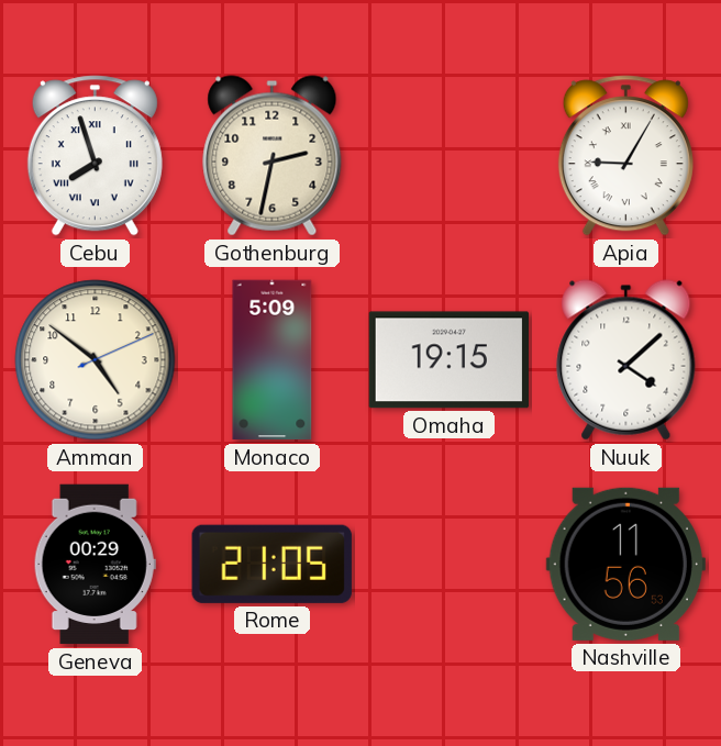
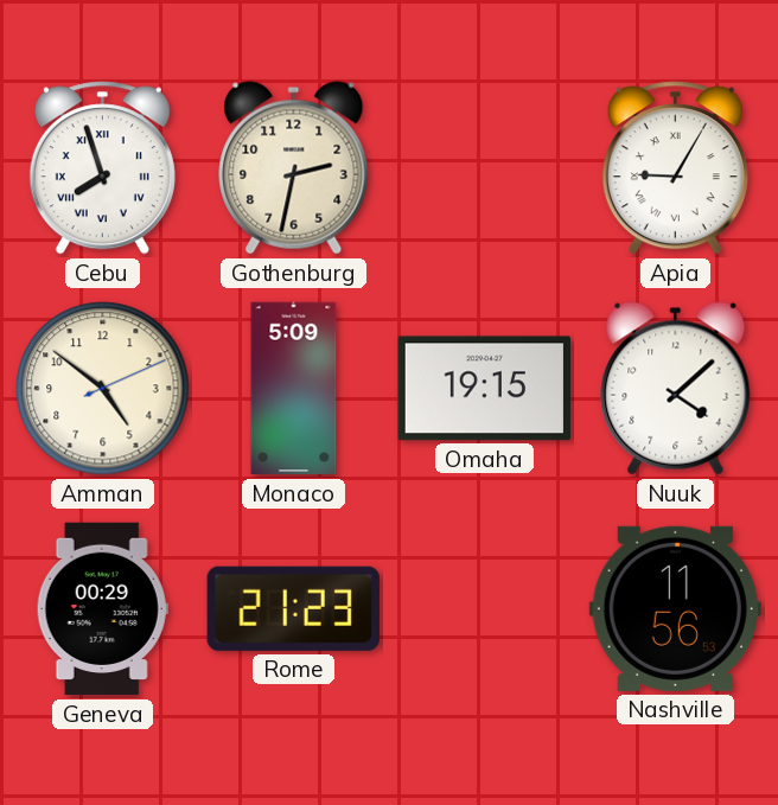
Rome: 21:05 -> 21:23 (293, 608)
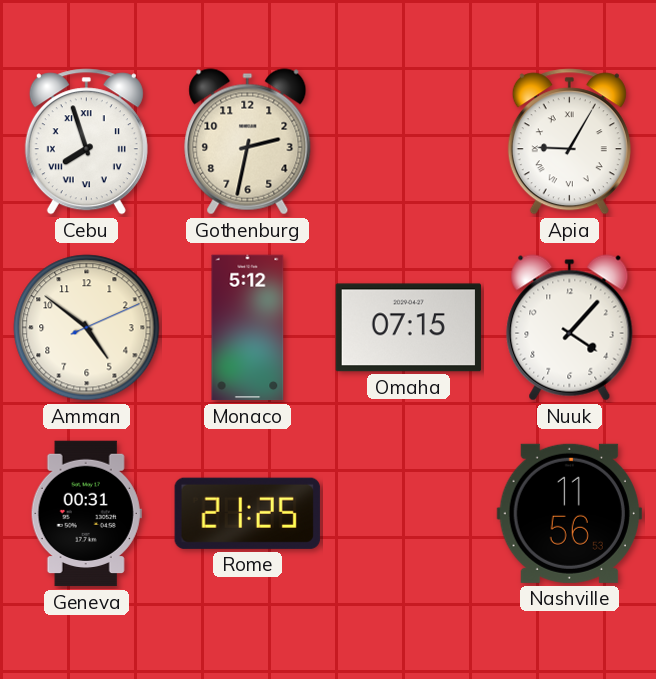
Monaco: 5:09 -> 5:12 (248, 328)
Omaha: 19:15 -> 07:15 (408, 328)
Nuuk: 4:08 -> 4:07 (570, 328)
Geneva: 00:29 -> 00:31 (86, 514)
Rome: 21:23 -> 21:25 (247, 513)
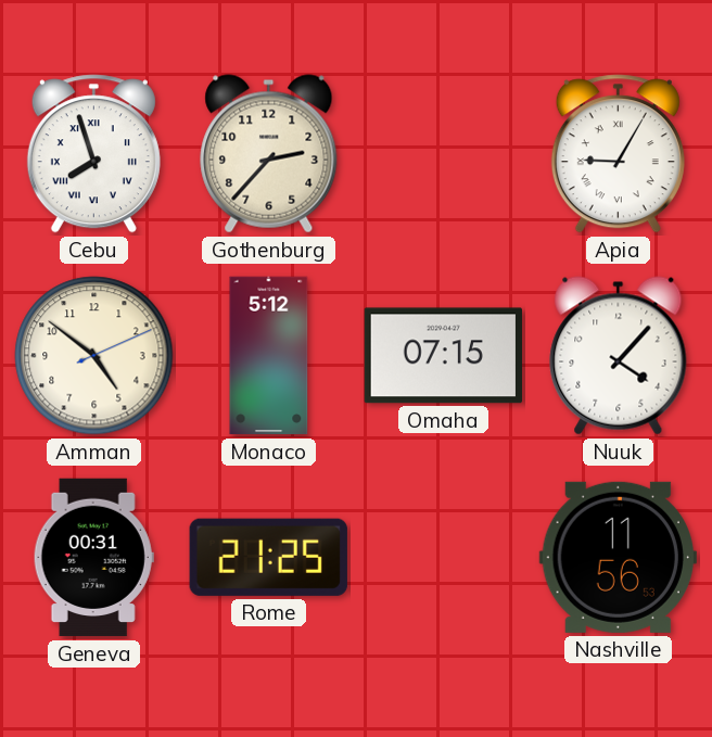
Gothenburg: 2:32 -> 2:37 (269, 154)
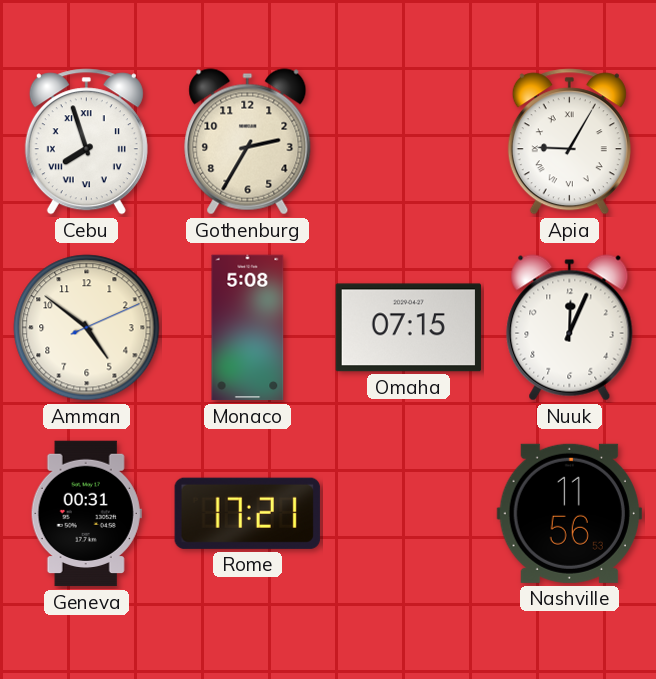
Gothenburg: 2:37 -> 2:35 (248, 142)
Monaco: 5:12 -> 5:08 (248, 328)
Nuuk: 4:07 -> 12:04 (570, 328)
Rome: 21:25 -> 17:21 (247, 513)
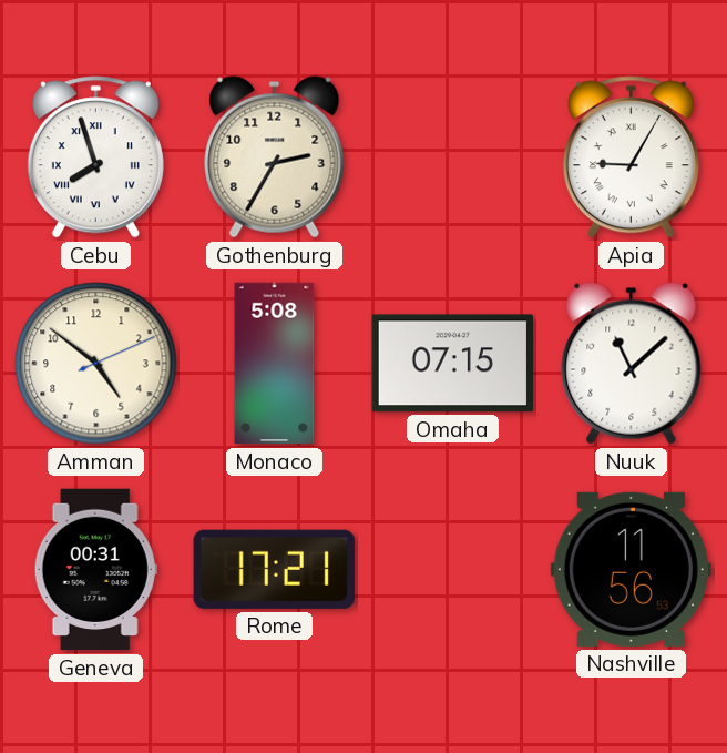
Nuuk: 12:04 -> 11:08 (632, 364)
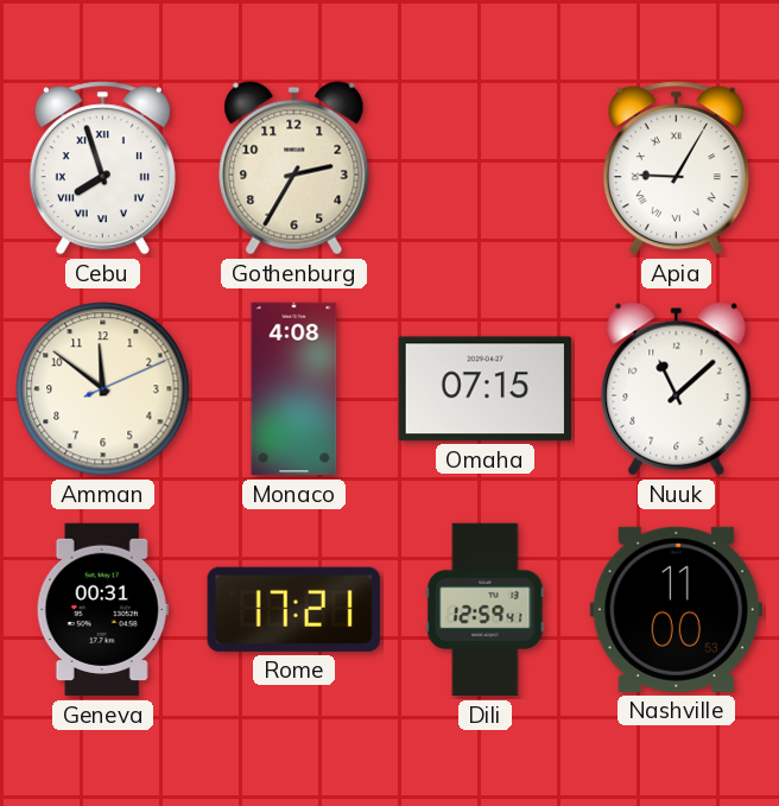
Amman: 4:51 -> 11:51 (103, 389)
Monaco: 5:08 -> 4:08 (294, 389)
Dili: none -> 12:59 (486, 610)
Nashville: 11:56 -> 11:00 (676, 609)
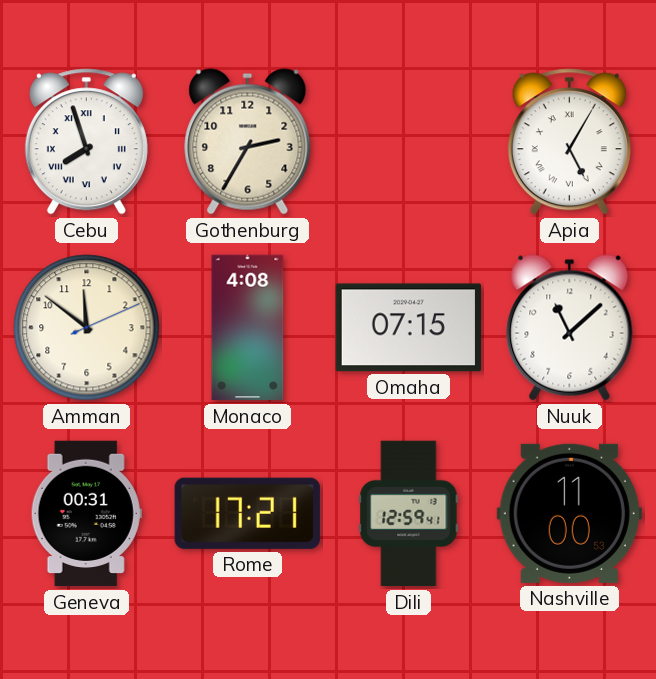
Apia: 9:05 -> 5:05 (569, 142)
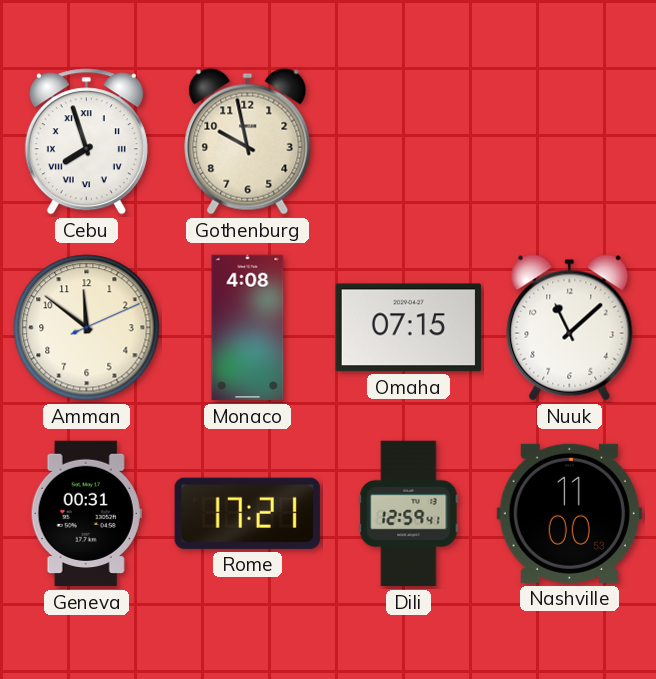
Gothenburg: 2:35 -> 9:58 (248, 142)
Apia: 5:05 -> none (569, 142)
